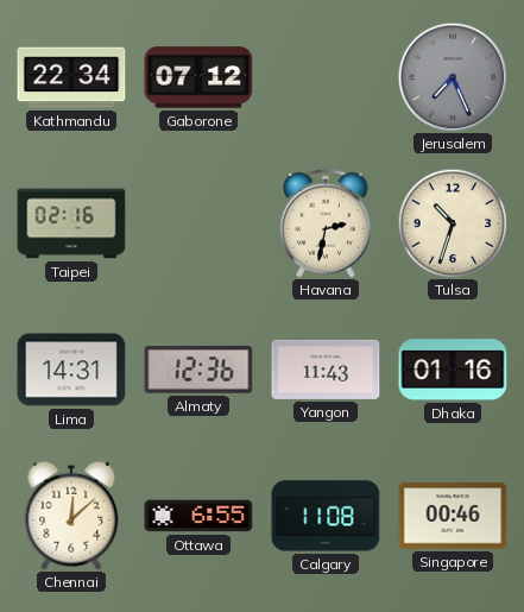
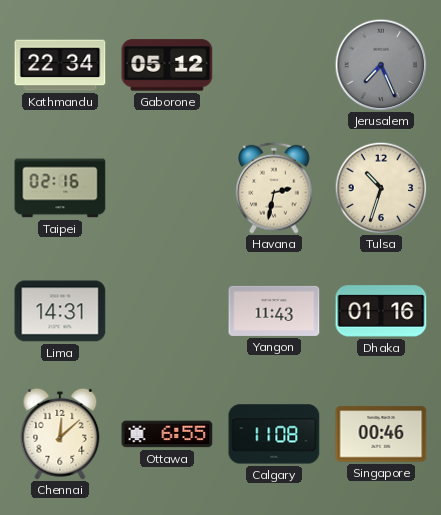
Gaborone: 07:12 -> 05:12 (167, 65)
Almaty: 12:36 -> none (198, 371)
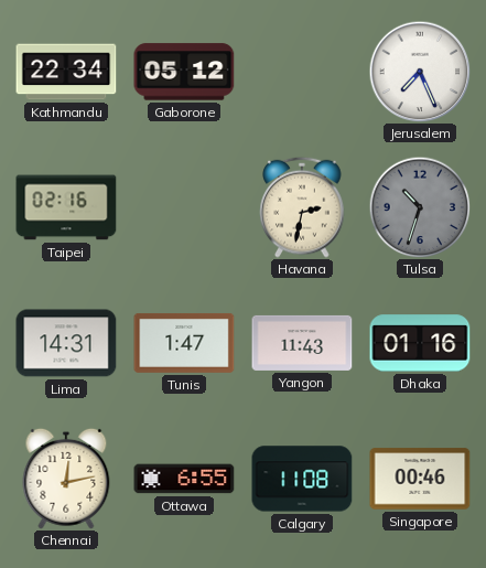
Jerusalem dial: grey -> white (420, 72)
Tulsa dial: cream -> grey (420, 207)
Tunis: none -> 1:47 (184, 343)
Chennai: 12:08 -> 12:13 (66, 479)
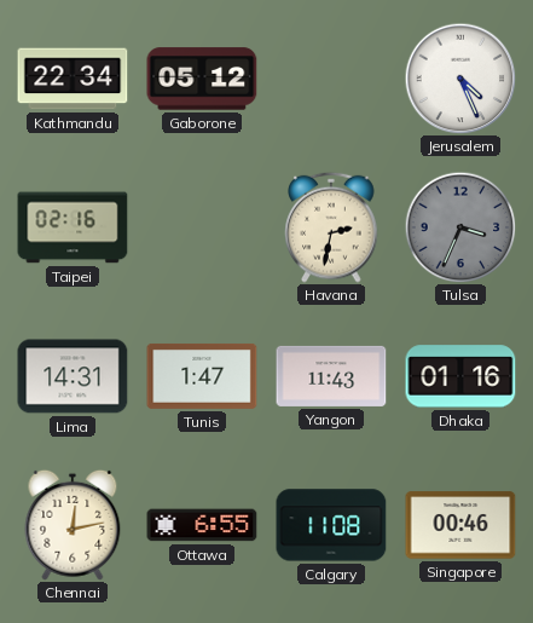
Jerusalem: 7:26 -> 4:26 (460, 79)
Tulsa: 10:33 -> 3:34 (460, 227)
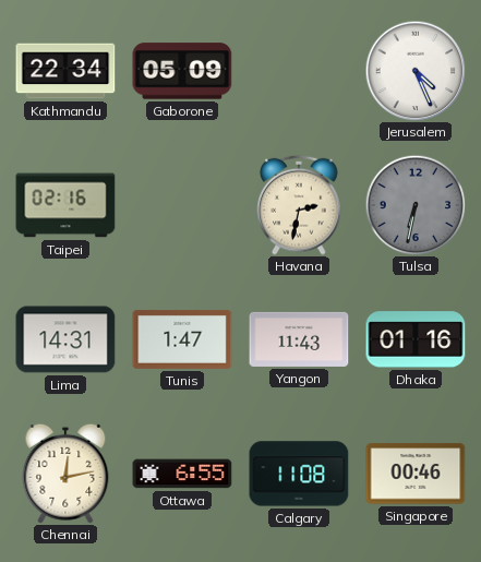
Gaborone: 05:12 -> 05:09 (182, 71)
Tulsa: 3:34 -> 6:32 (416, 205)
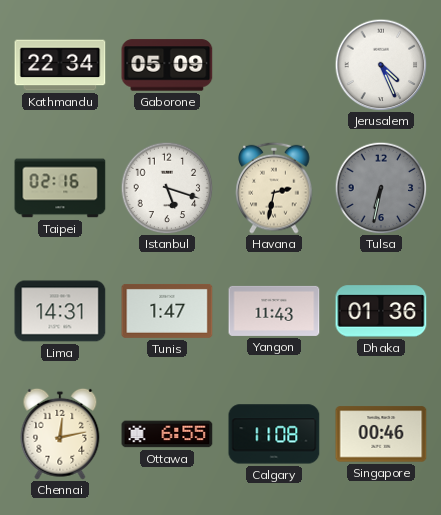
Istanbul: none -> 5:18 (167, 188)
Dhaka: 01:16 -> 01:36 (381, 311)
